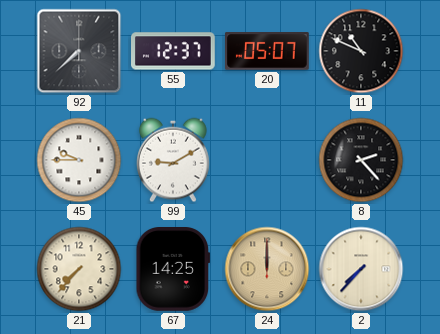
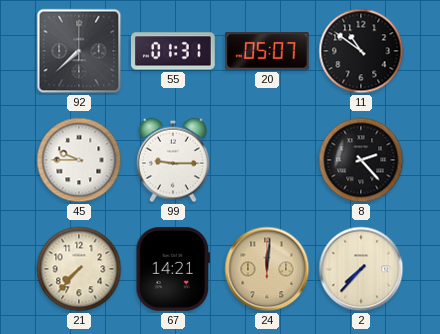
55: 12:37 -> 01:31 (174, 51)
11: 10:49 -> 10:51 (361, 51)
99: 9:10 -> 9:15 (174, 160)
67: 14:25 -> 14:21 (173, 270)
24: 12:00 -> 12:01 (267, 269)
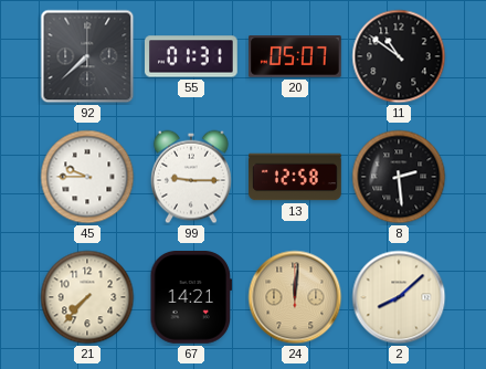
13: none -> 12:58 (295, 177)
8: 2:23 -> 2:29 (399, 177)
2: 7:37 -> 8:08 (399, 297)
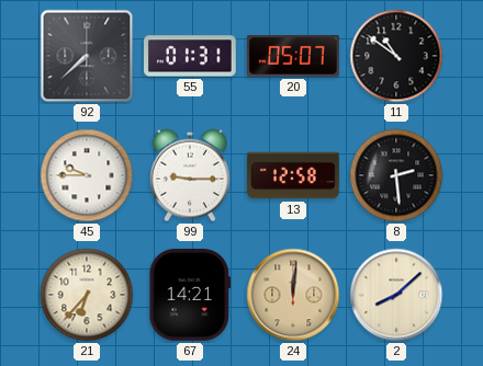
21: 7:37 -> 6:37 (87, 295)
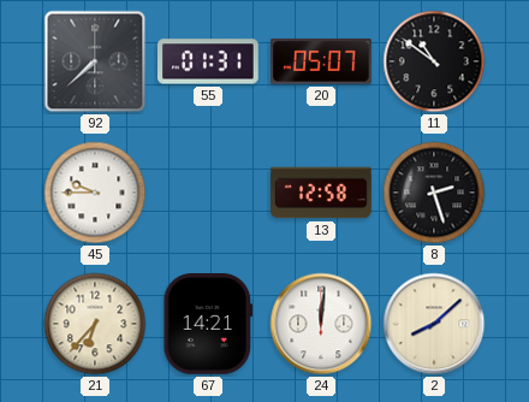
99: 9:15 -> none (191, 175)
8: 2:29 -> 2:27 (434, 193)
24 dial: champagne -> white (321, 324)
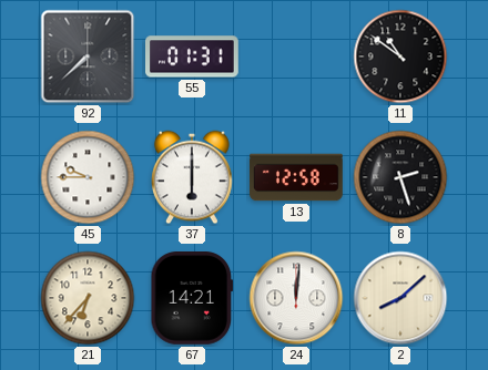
20: 05:07 -> none (322, 61)
37: none -> 6:00 (193, 177)
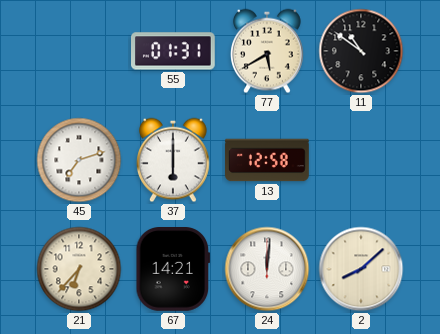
92: 7:38 -> none (88, 56)
77: none -> 5:40 (268, 51)
45: 9:45 -> 7:12 (79, 160)
8: 2:27 -> none (400, 177)
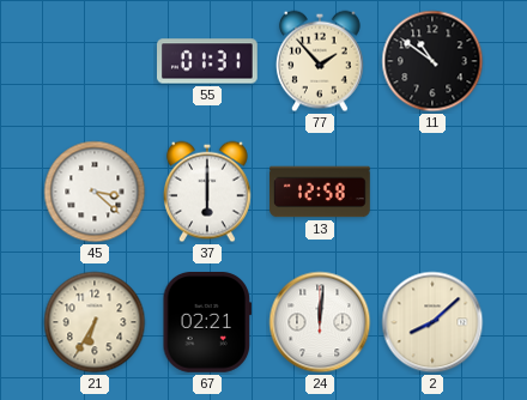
77: 5:40 -> 1:53 (321, 61)
45: 7:12 -> 3:22 (95, 192)
21: 6:37 -> 6:35 (95, 322)
67: 14:21 -> 02:21 (207, 323)
